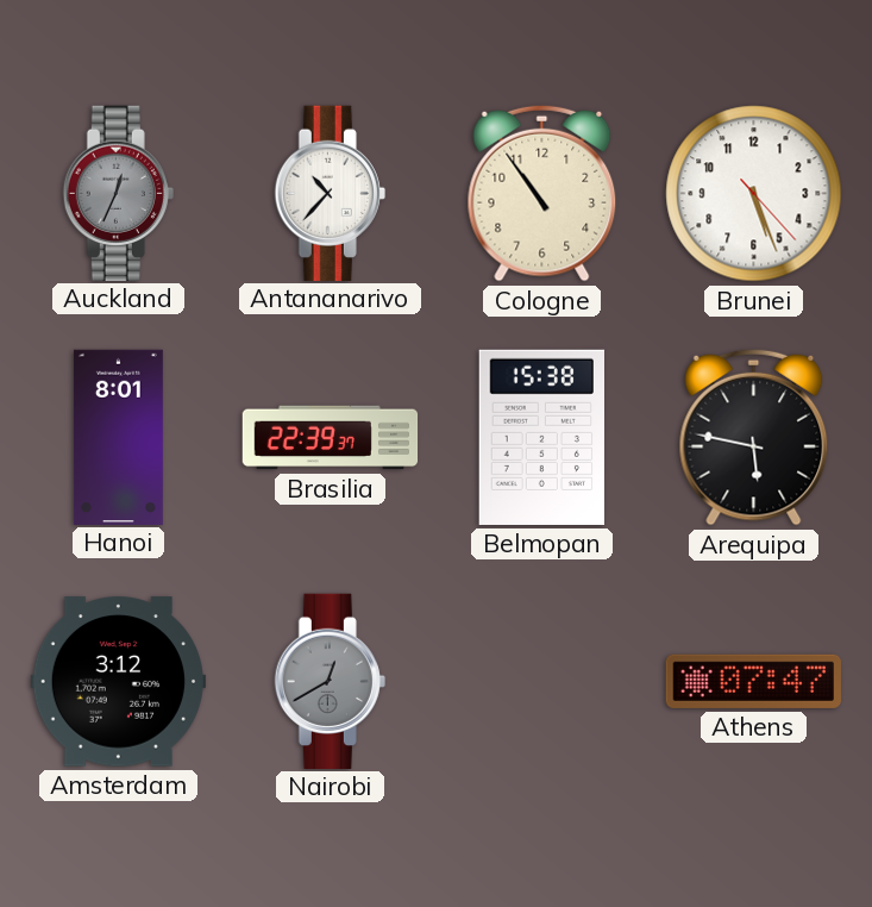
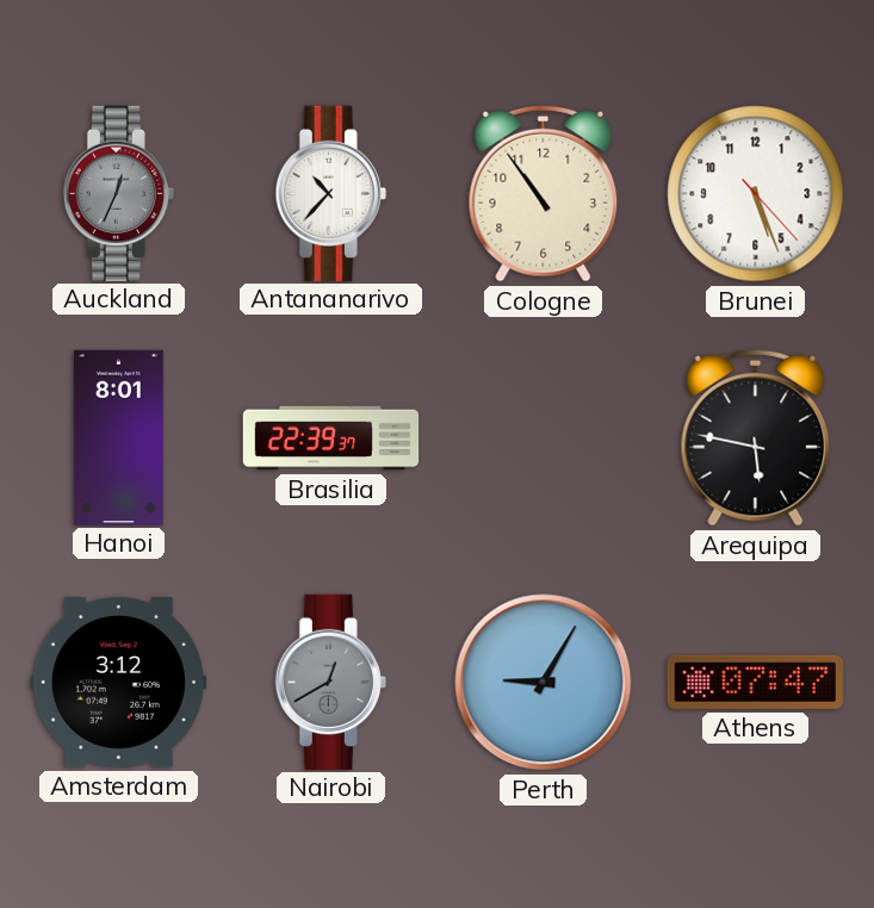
Belmopan: 15:38 -> none (541, 437)
Perth: none -> 9:05 (544, 683)
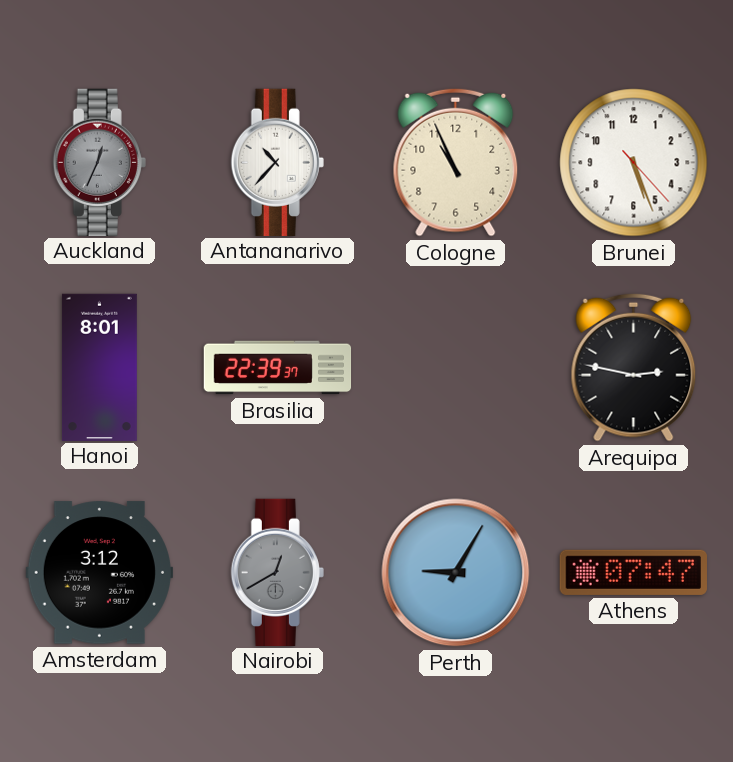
Cologne: 10:54 -> 10:56 (456, 162)
Arequipa: 5:47 -> 2:47 (634, 367)
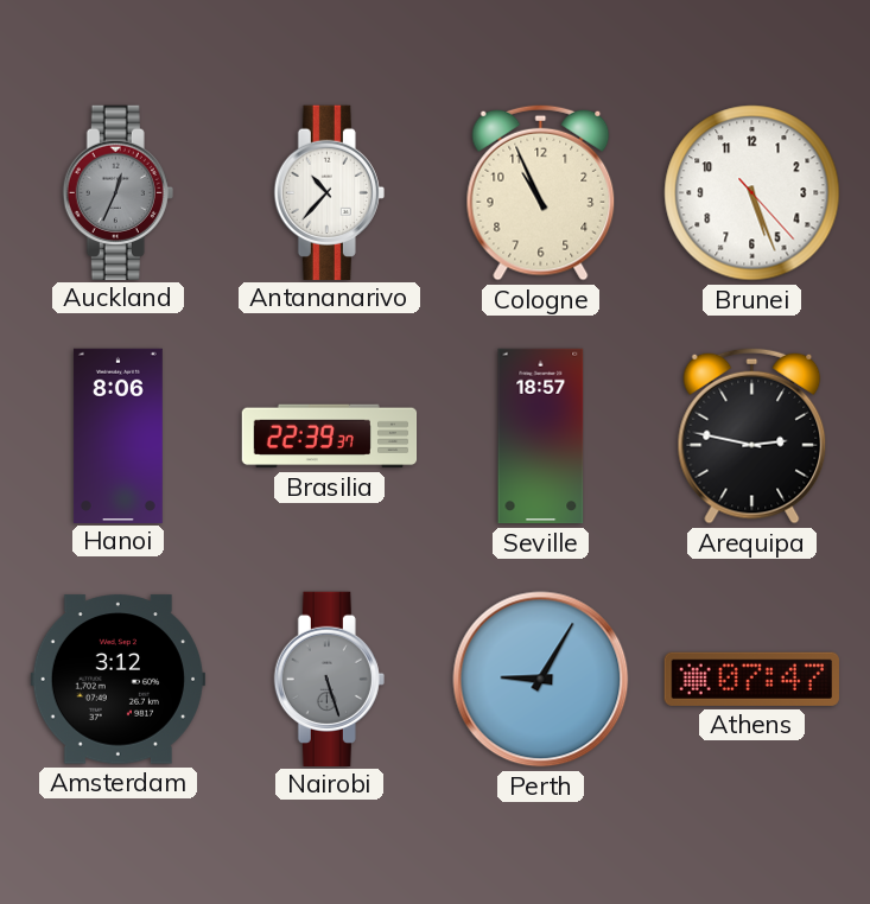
Hanoi: 8:01 -> 8:06 (118, 435)
Seville: none -> 18:57 (541, 437)
Nairobi: 12:40 -> 5:27 (329, 679)
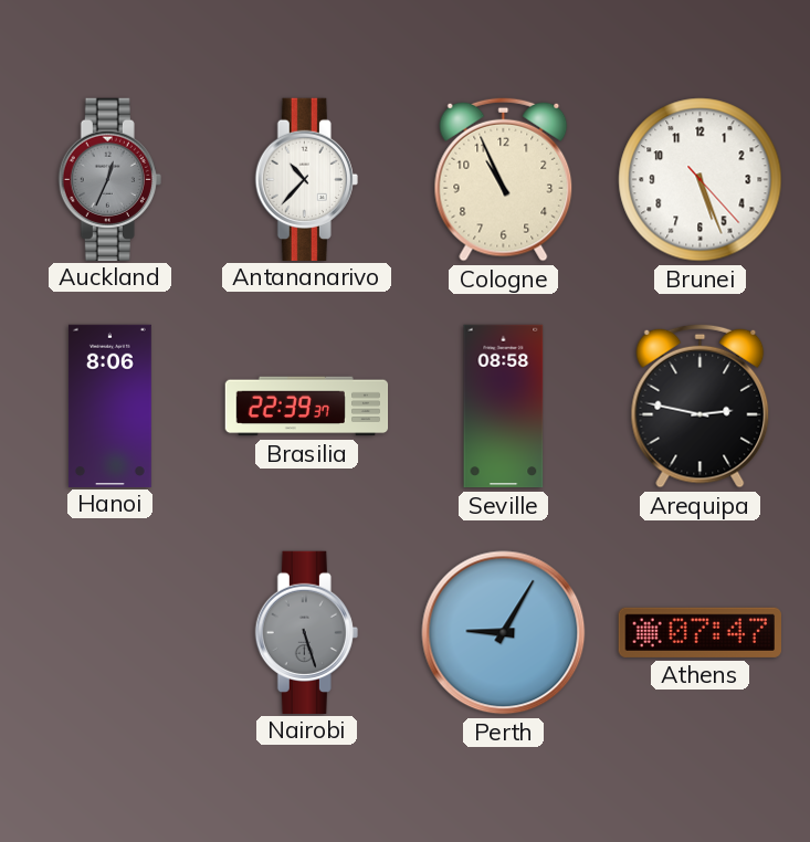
Seville: 18:57 -> 08:58 (504, 407)
Amsterdam: 3:12 -> none (118, 680)
